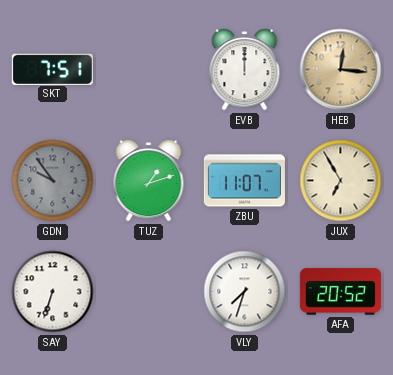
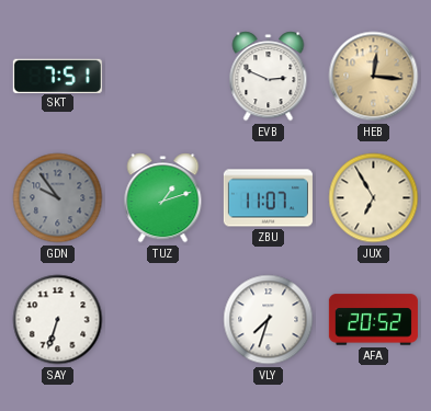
EVB: 12:00 -> 2:49 (269, 77)
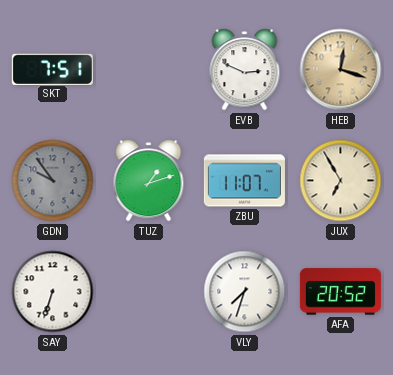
HEB: 12:16 -> 12:18 (341, 70)
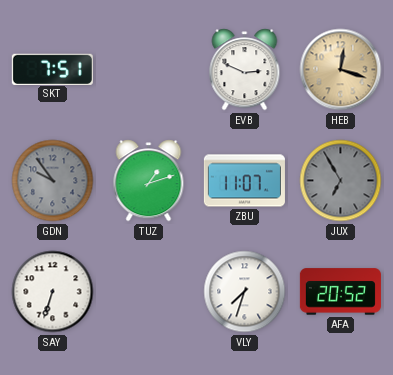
JUX dial: cream -> grey (341, 181)
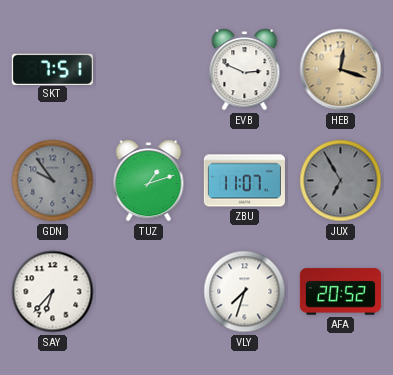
SAY: 6:33 -> 6:37 (53, 292)
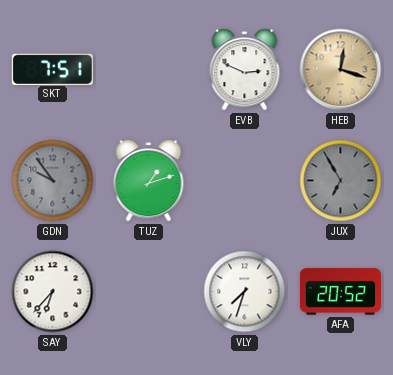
ZBU: 11:07 -> none (244, 181)
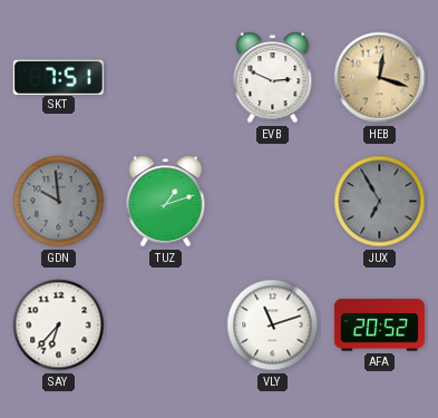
GDN: 9:54 -> 9:59 (59, 202)
VLY: 7:33 -> 11:12 (273, 325)
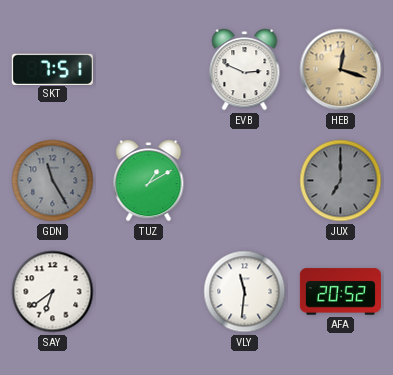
GDN: 9:59 -> 11:25 (53, 181)
TUZ: 1:12 -> 1:10 (149, 181)
JUX: 6:55 -> 7:00 (341, 181)
SAY: 6:37 -> 6:39 (53, 292)
VLY: 11:12 -> 11:31 (245, 292)
